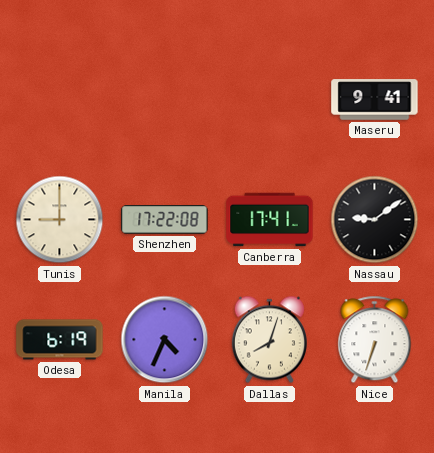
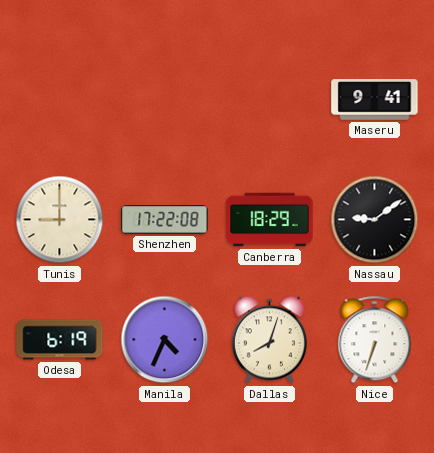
Canberra: 17:41 -> 18:29 (270, 220)
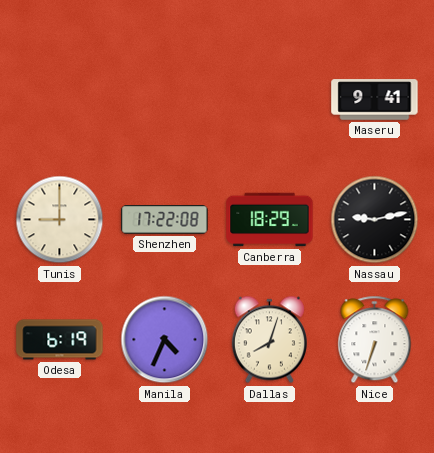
Nassau: 9:09 -> 9:13 (375, 220)
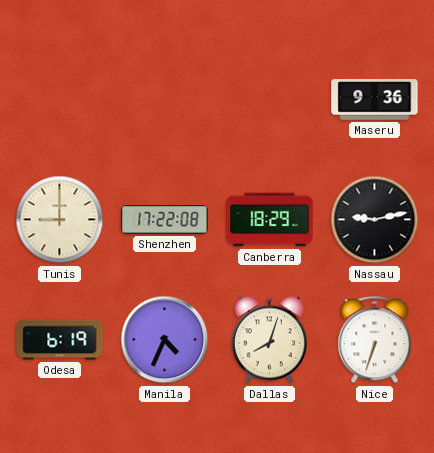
Maseru: 9:41 -> 9:36 (375, 100)
